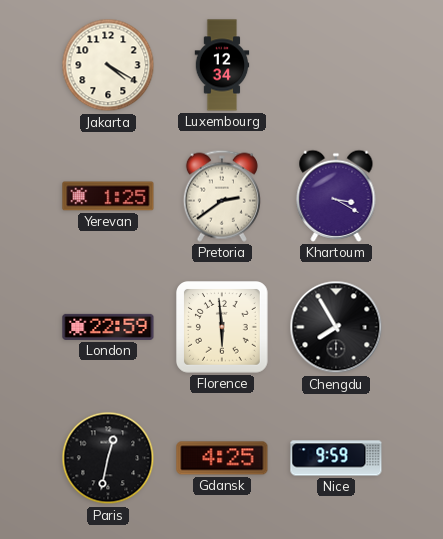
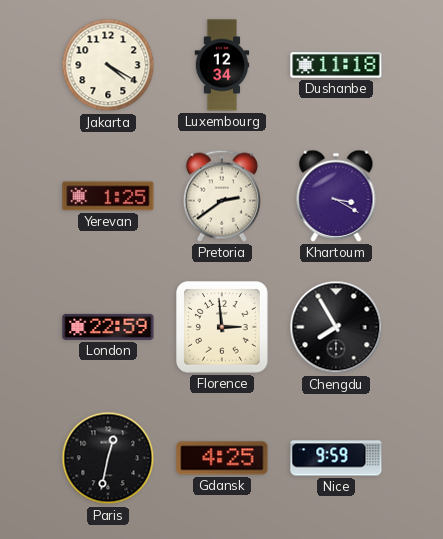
Dushanbe: none -> 11:18 (336, 65)
Florence: 5:59 -> 2:59 (223, 328)
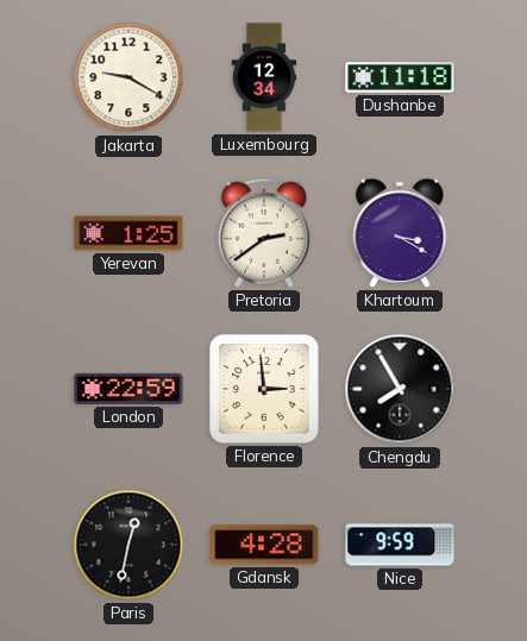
Jakarta: 4:20 -> 9:20 (128, 77)
Gdansk: 4:25 -> 4:28 (264, 545)
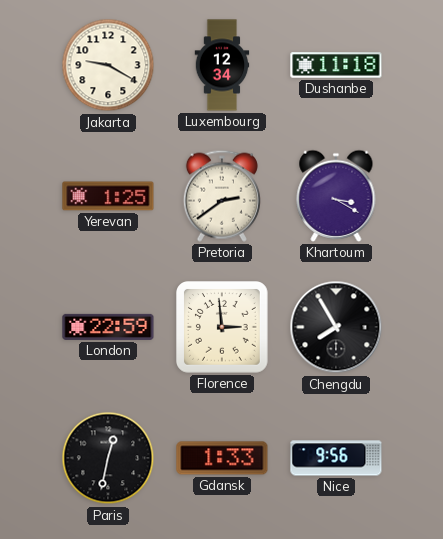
Gdansk: 4:28 -> 1:33 (222, 458)
Nice: 9:59 -> 9:56 (336, 458)
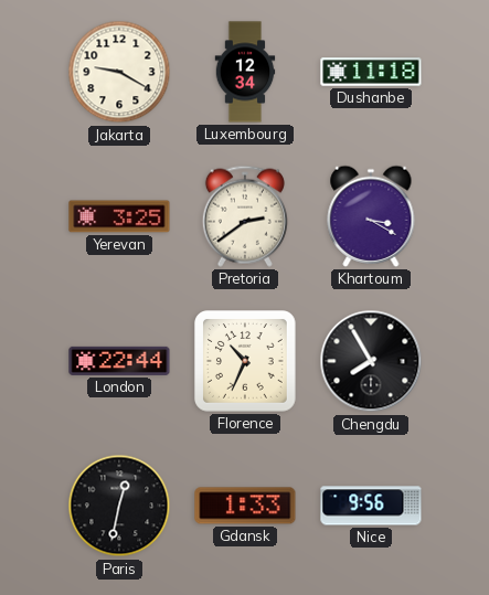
Yerevan: 1:25 -> 3:25 (119, 216)
London: 22:59 -> 22:44 (119, 361)
Florence: 2:59 -> 10:34 (246, 362)
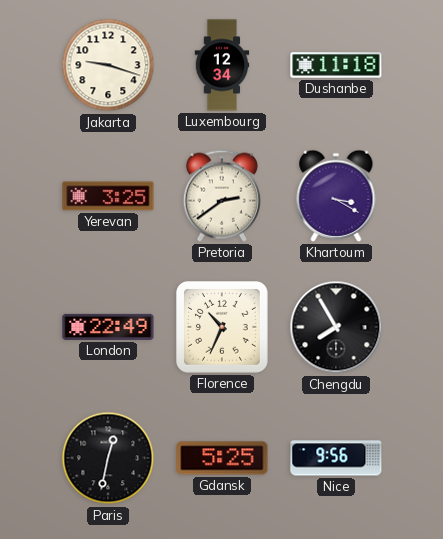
Jakarta: 9:20 -> 9:18 (108, 65)
London: 22:44 -> 22:49 (108, 327)
Gdansk: 1:33 -> 5:25 (222, 458)
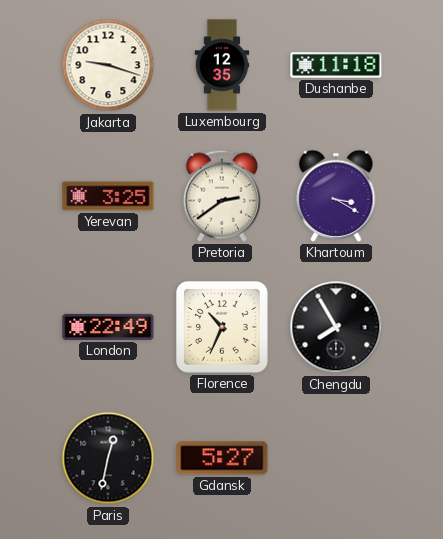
Luxembourg: 12:34 -> 12:35 (222, 65)
Gdansk: 5:25 -> 5:27 (222, 458)
Nice: 9:56 -> none (336, 458)
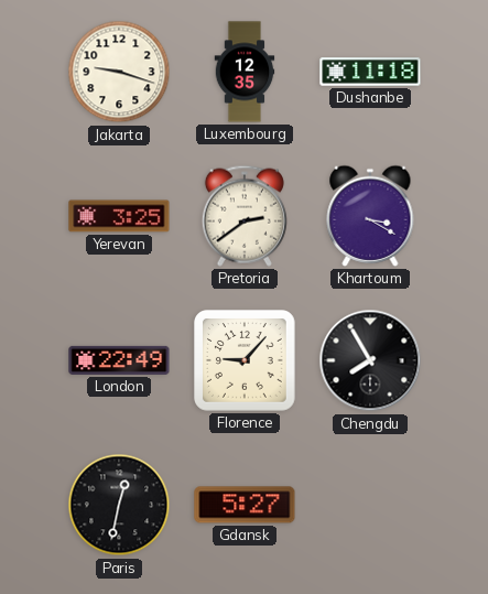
Florence: 10:34 -> 9:07 (246, 361)
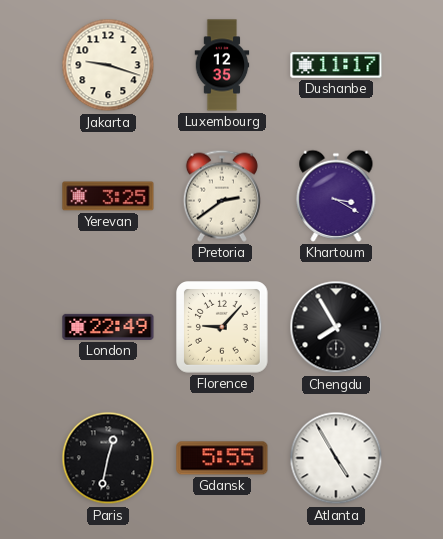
Dushanbe: 11:18 -> 11:17 (336, 65)
Gdansk: 5:27 -> 5:55 (222, 458)
Atlanta: none -> 4:55 (336, 458)
